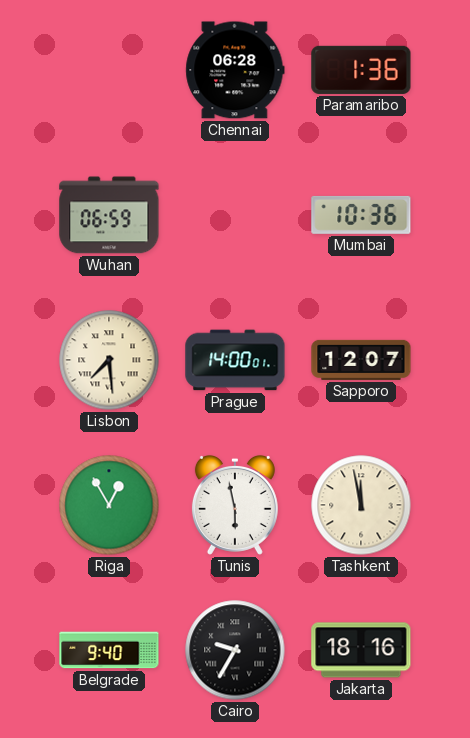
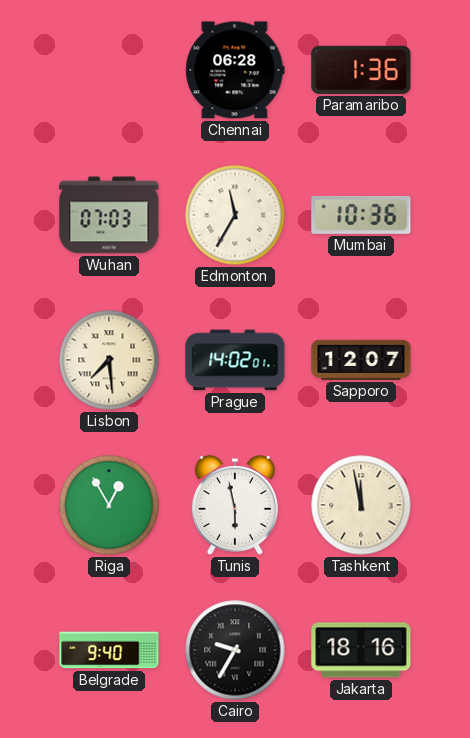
Wuhan: 06:59 -> 07:03 (109, 215)
Edmonton: none -> 11:35 (235, 215)
Prague: 14:00 -> 14:02 (235, 360)
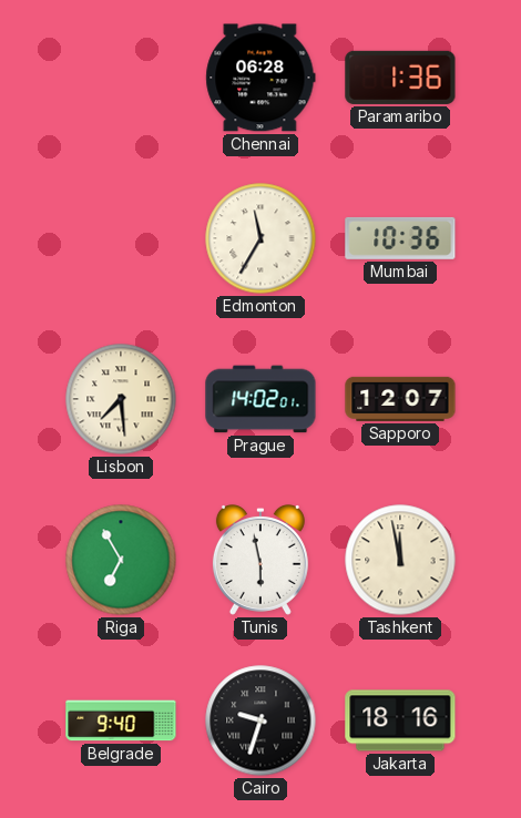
Wuhan: 07:03 -> none (109, 215)
Riga: 12:55 -> 6:55 (121, 560)
Cairo: 9:35 -> 9:33 (260, 720)
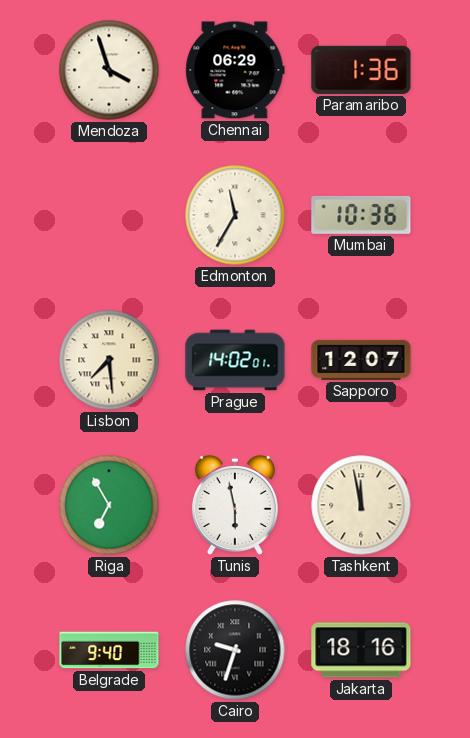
Mendoza: none -> 3:57 (109, 70)
Chennai: 06:28 -> 06:29 (235, 70)
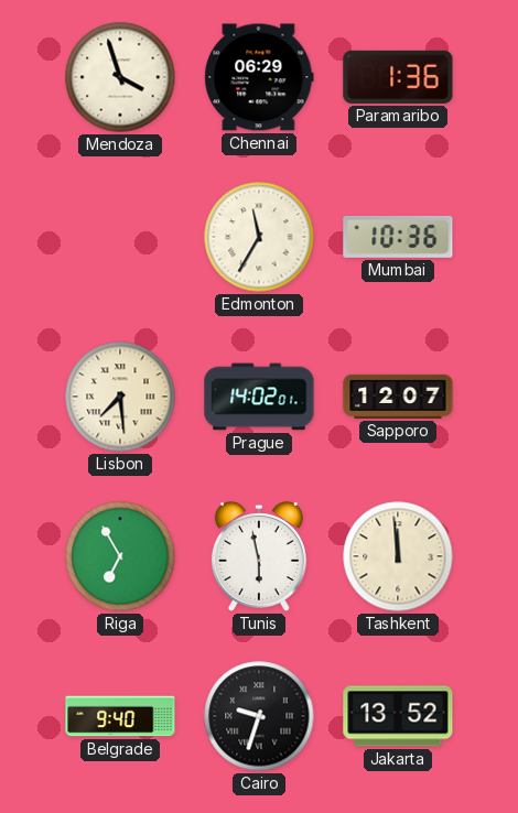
Tashkent: 11:58 -> 11:59 (398, 556)
Jakarta: 18:16 -> 13:52 (398, 716)
